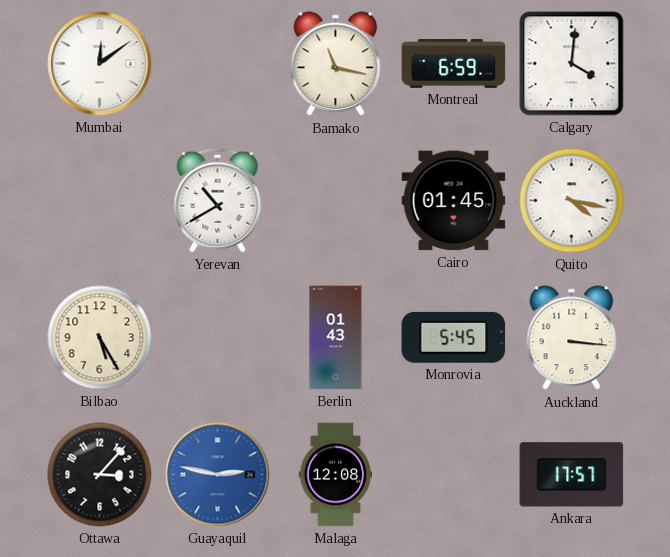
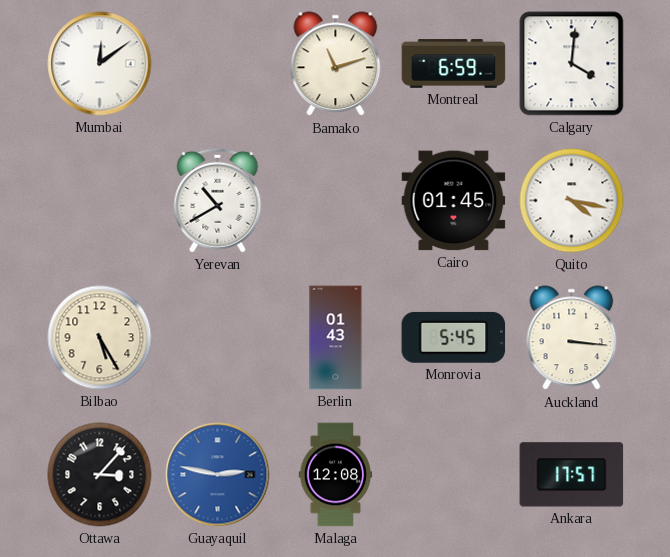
Bamako: 11:17 -> 11:12 (336, 64)
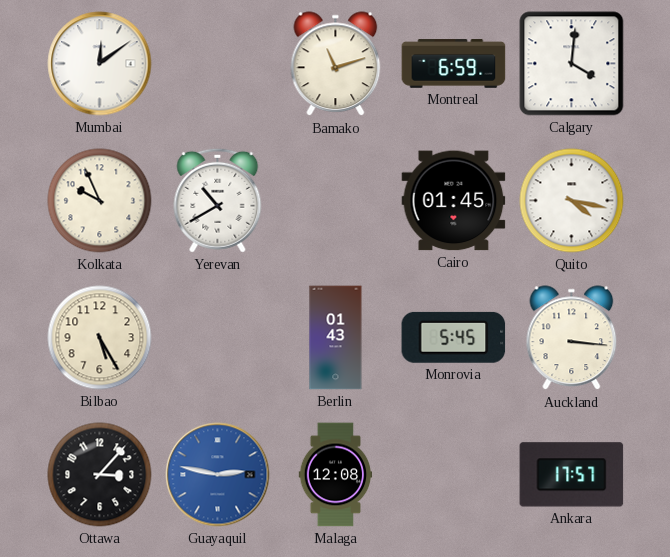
Kolkata: none -> 9:56 (100, 201)
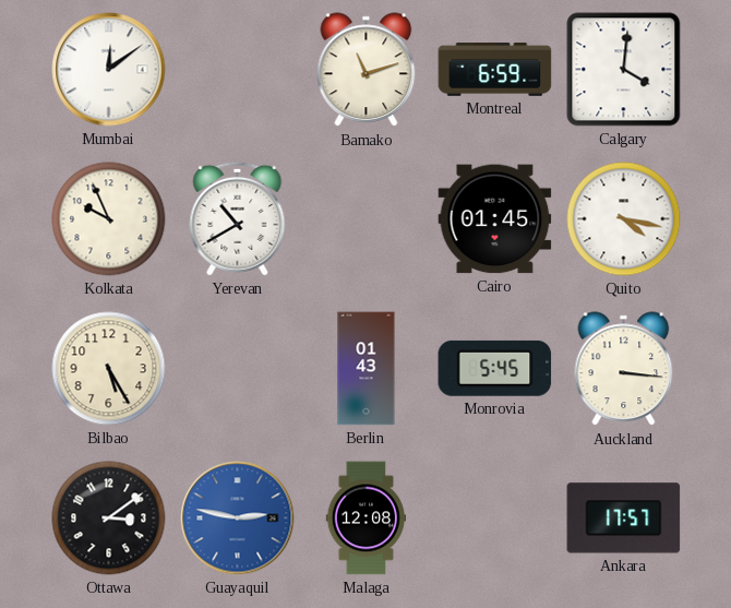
Ottawa: 3:07 -> 3:09 (109, 518)
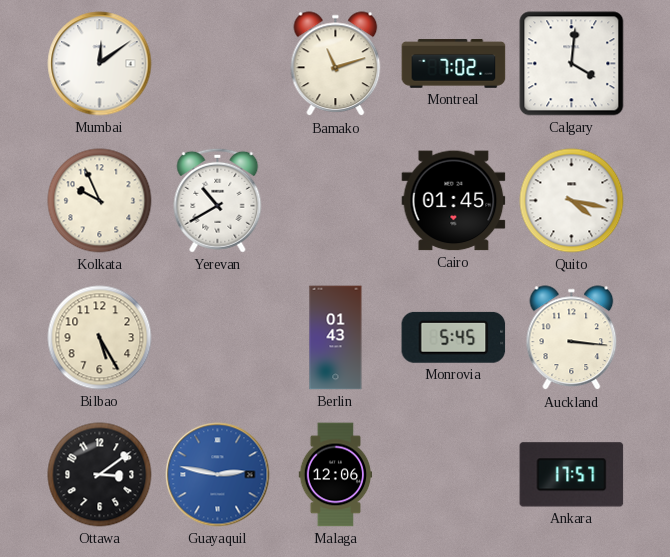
Montreal: 6:59 -> 7:02 (454, 64)
Malaga: 12:08 -> 12:06 (336, 475)
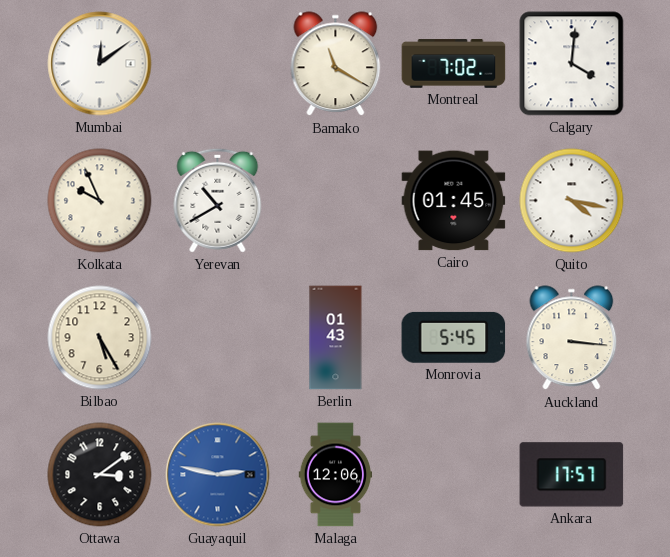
Bamako: 11:12 -> 11:20 (336, 64)
